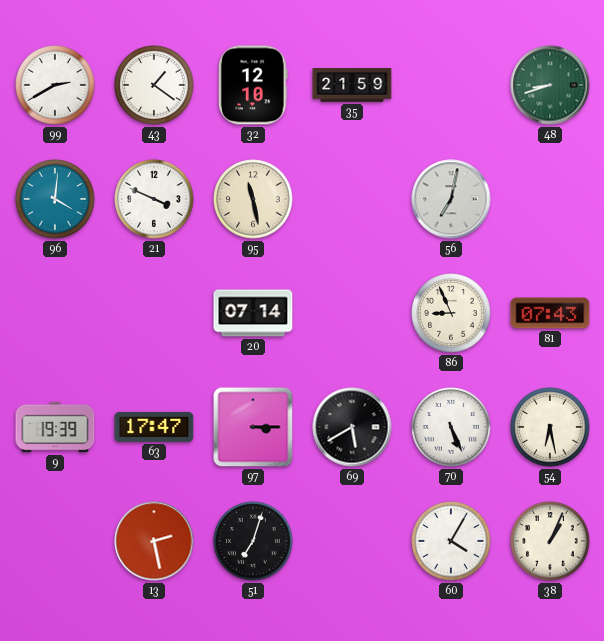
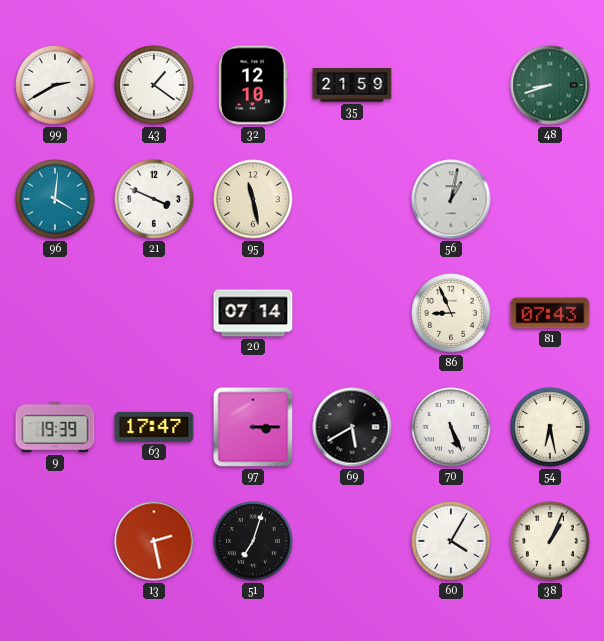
56: 7:02 -> 1:02 (451, 199)
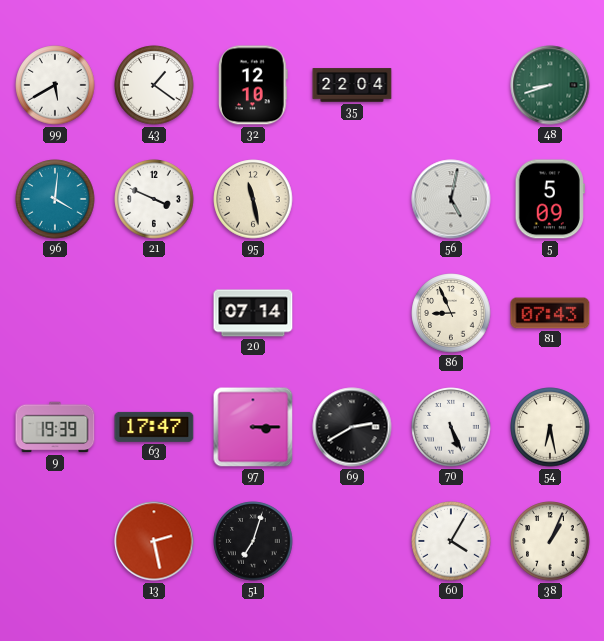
99: 2:40 -> 5:40 (55, 85)
35: 21:59 -> 22:04 (352, 85)
56: 1:02 -> 5:02 (451, 199)
5: none -> 5:09 (550, 199)
69: 5:40 -> 2:40 (352, 427)
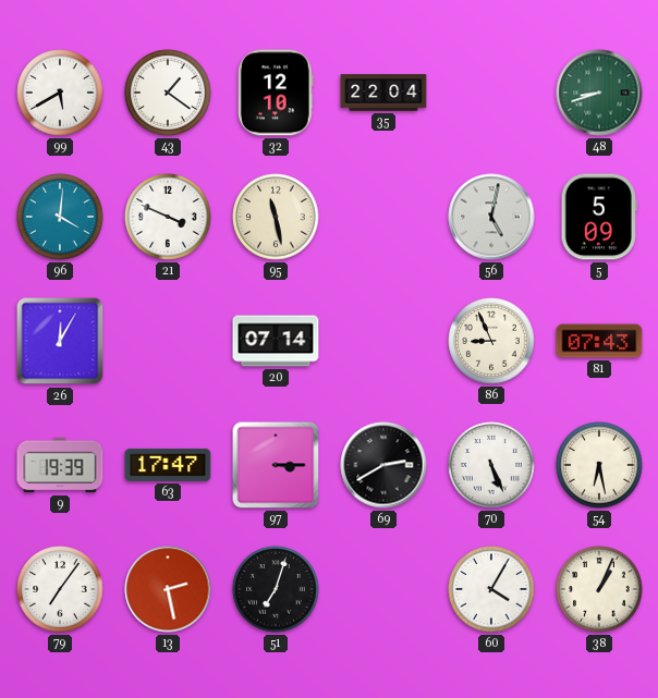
26: none -> 12:05 (60, 341)
79: none -> 7:06 (60, 589)
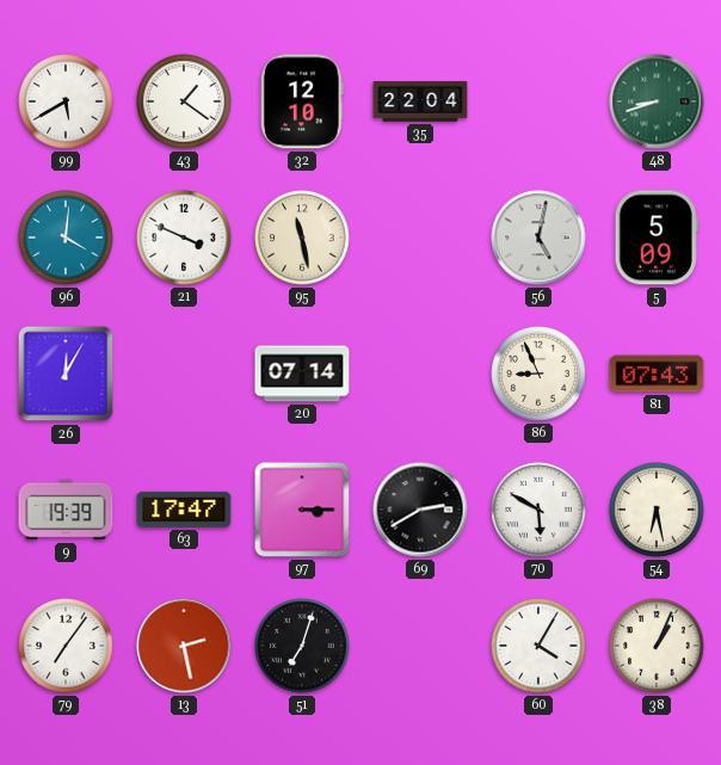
70: 5:26 -> 5:50 (538, 510)
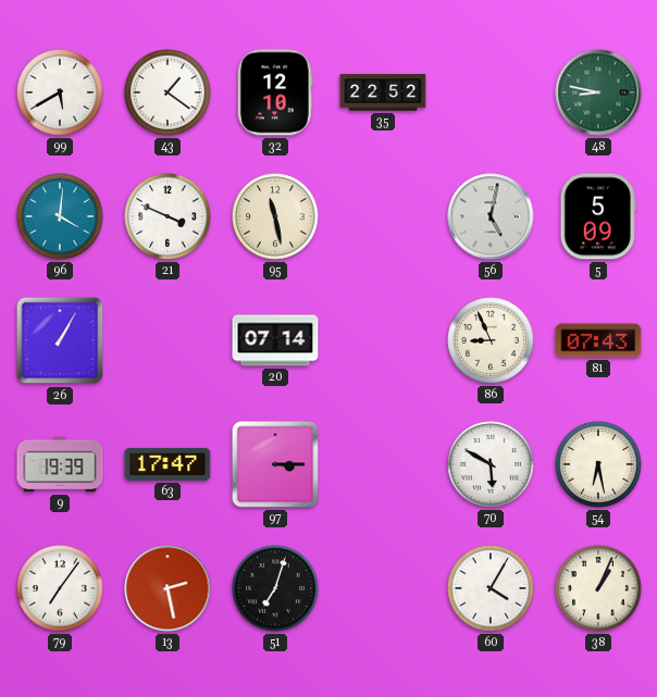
35: 22:04 -> 22:52 (383, 92)
48: 8:42 -> 8:47 (598, 92)
26: 12:05 -> 1:05 (60, 340)
69: 2:40 -> none (420, 510)
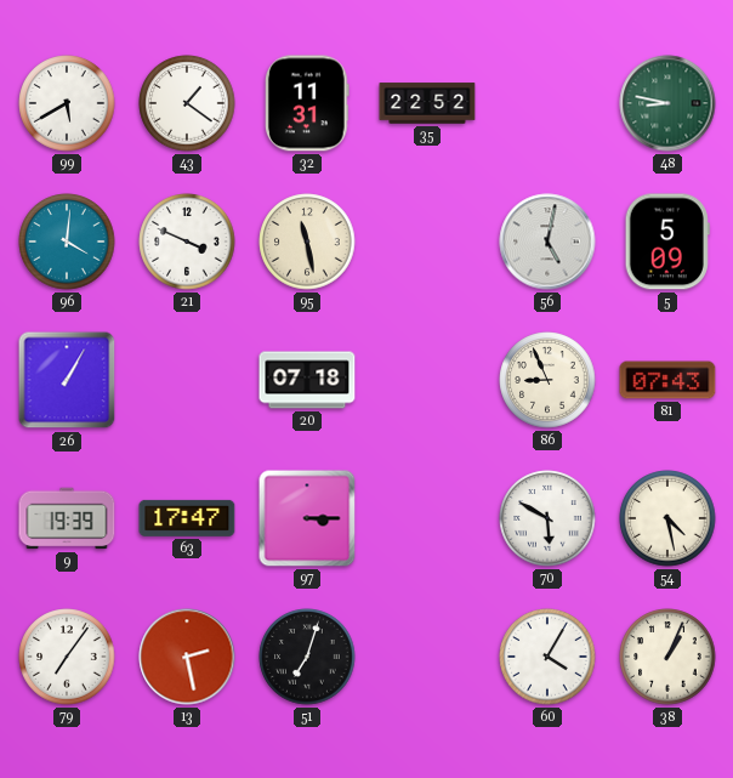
32: 12:10 -> 11:31 (308, 103)
20: 07:14 -> 07:18 (307, 380)
54: 6:28 -> 4:28 (667, 518)
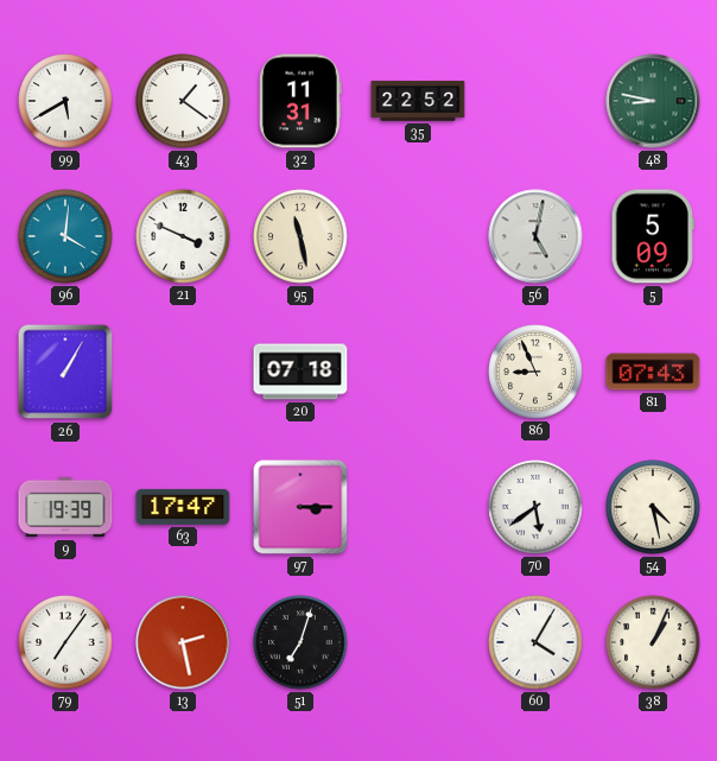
70: 5:50 -> 5:39 (535, 507)
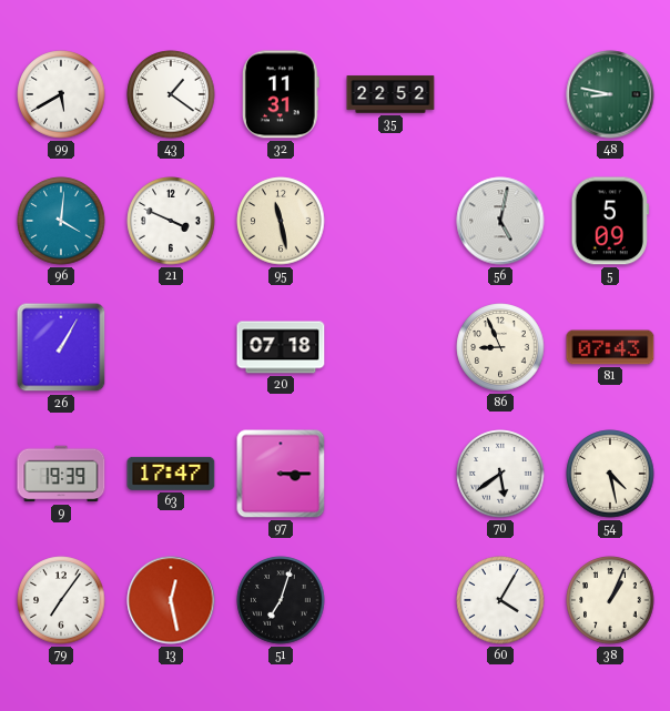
13: 2:28 -> 12:28 (171, 600)
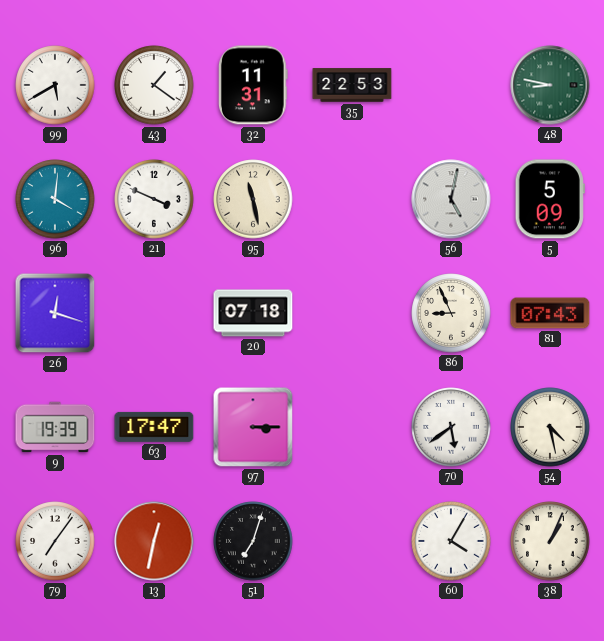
35: 22:52 -> 22:53 (352, 85)
26: 1:05 -> 12:18 (55, 313)
13: 12:28 -> 12:32 (154, 541)
